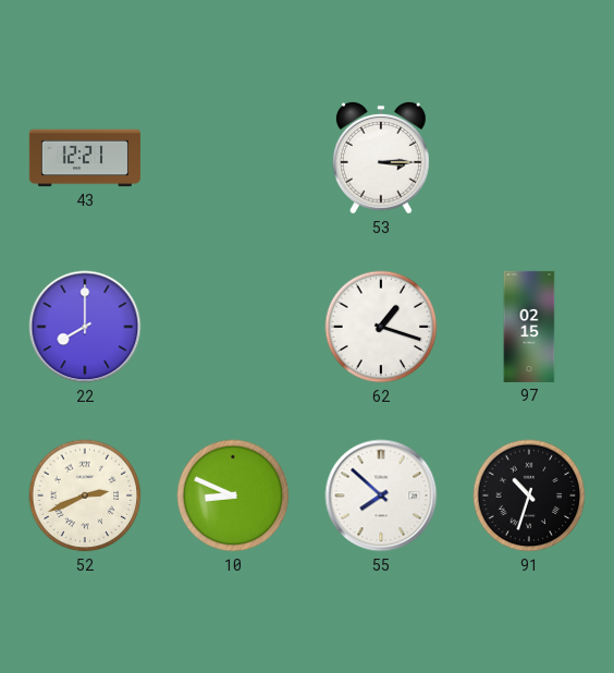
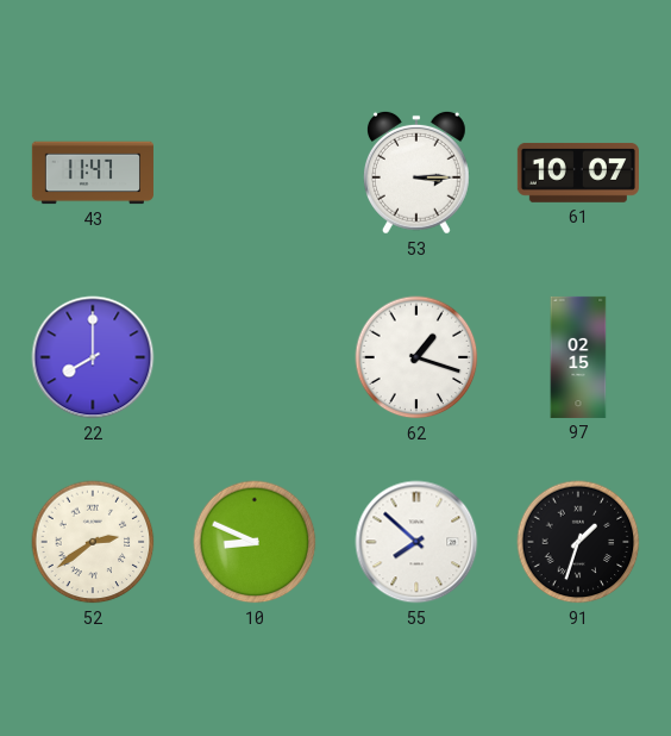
43: 12:21 -> 11:47 (93, 173)
61: none -> 10:07 (578, 173)
52: 2:41 -> 2:39 (93, 542)
91: 10:33 -> 1:33 (578, 542)
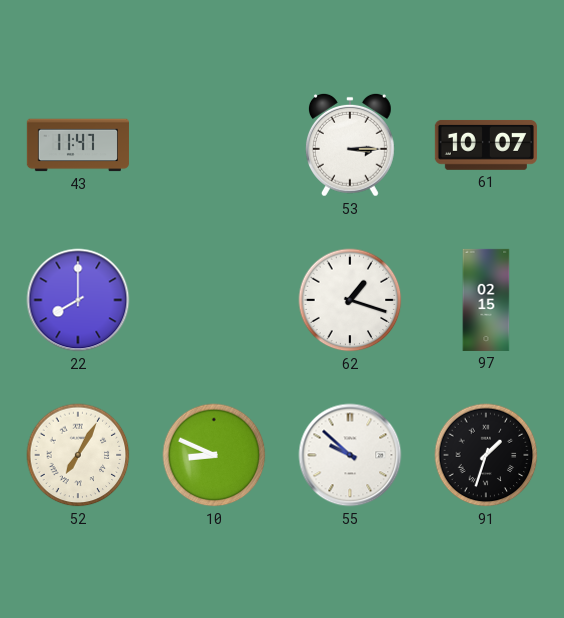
52: 2:39 -> 7:05 (78, 455)
55: 7:52 -> 9:52 (350, 455)
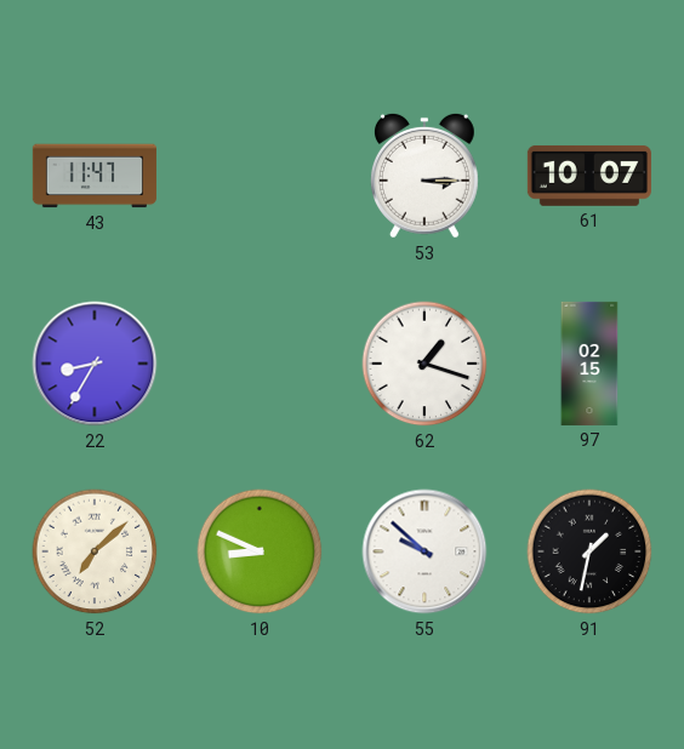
22: 8:00 -> 8:35 (95, 364)
52: 7:05 -> 7:08 (95, 551)
91: 1:33 -> 1:32 (589, 551)
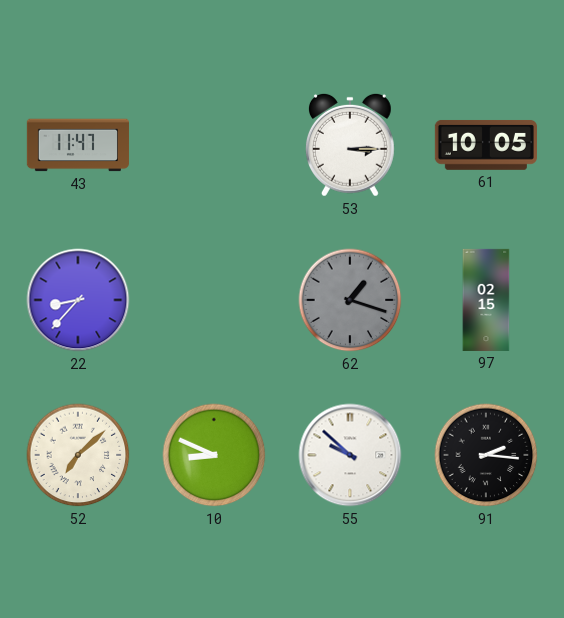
61: 10:07 -> 10:05 (486, 145)
22: 8:35 -> 8:37 (78, 300)
62 dial: white -> grey (350, 300)
91: 1:32 -> 2:16 (486, 455)
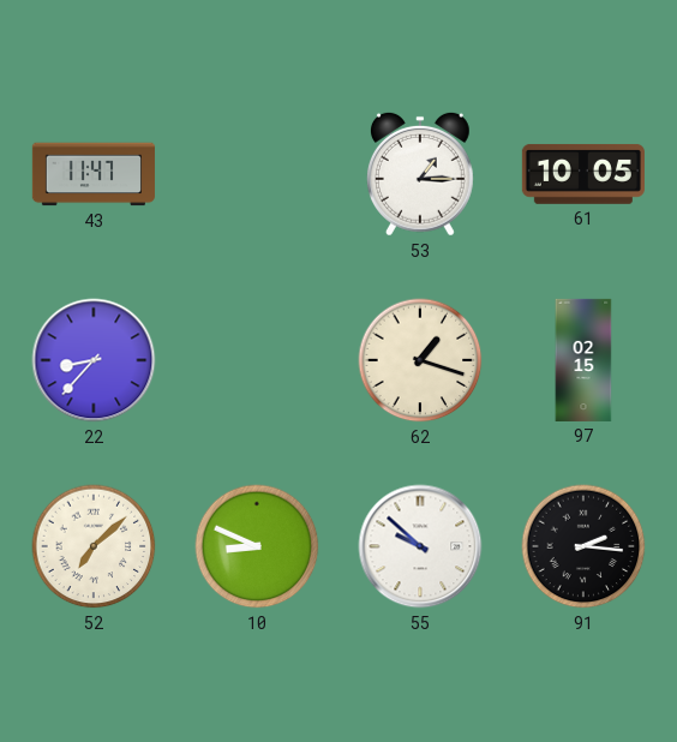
53: 3:15 -> 1:15 (420, 174)
62 dial: grey -> cream (420, 360)
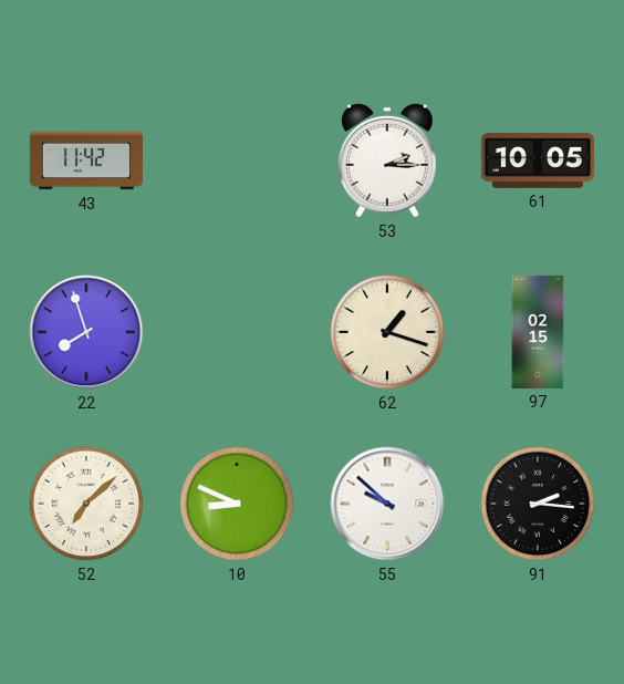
43: 11:47 -> 11:42 (86, 160)
53: 1:15 -> 2:15 (387, 160)
22: 8:37 -> 7:57 (86, 332)
